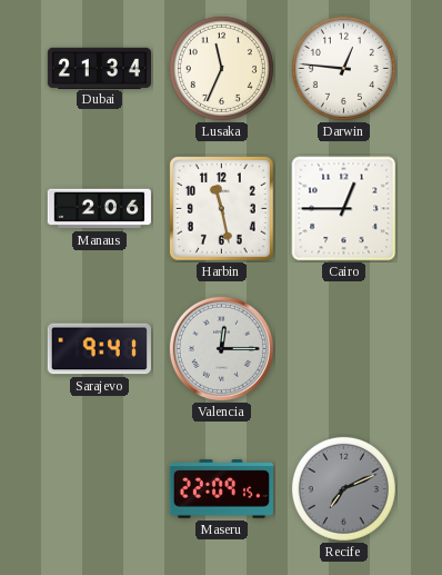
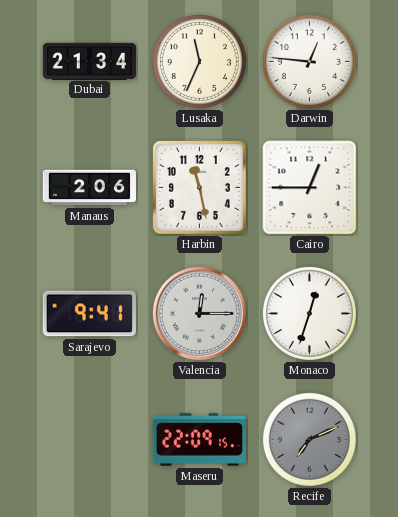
Monaco: none -> 12:33 (309, 313)
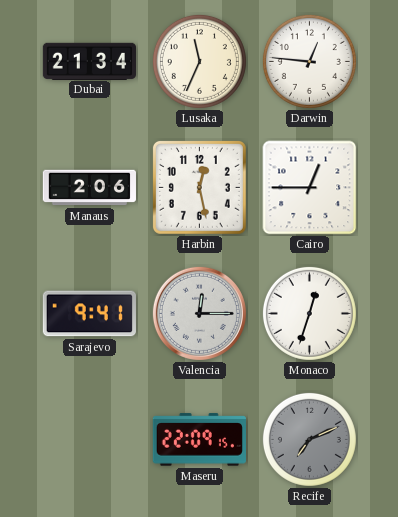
Harbin: 11:28 -> 12:28 (199, 187)
